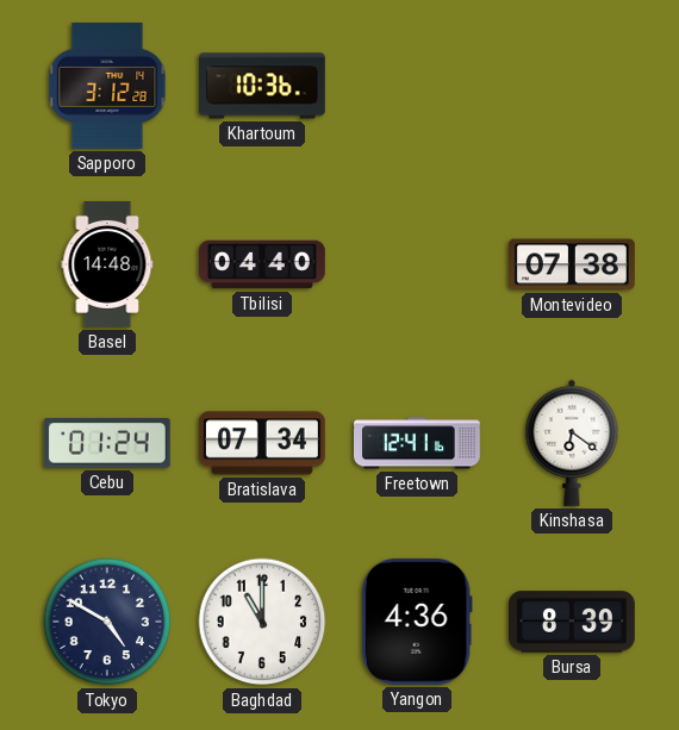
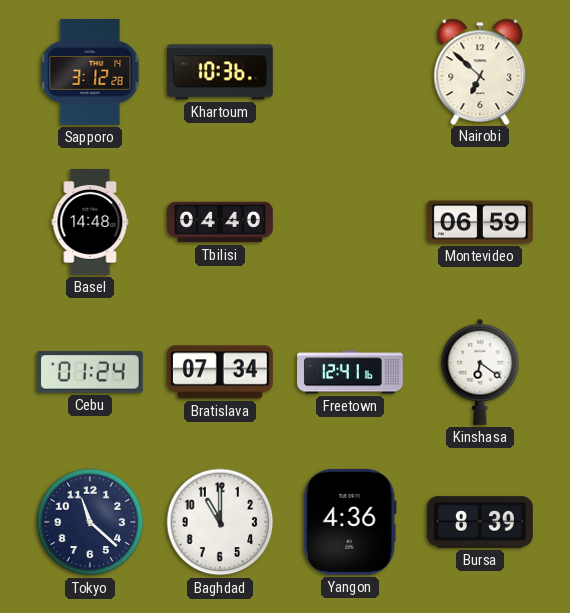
Nairobi: none -> 6:52 (480, 71)
Montevideo: 07:38 -> 06:59 (480, 222)
Tokyo: 4:50 -> 11:22 (90, 522)
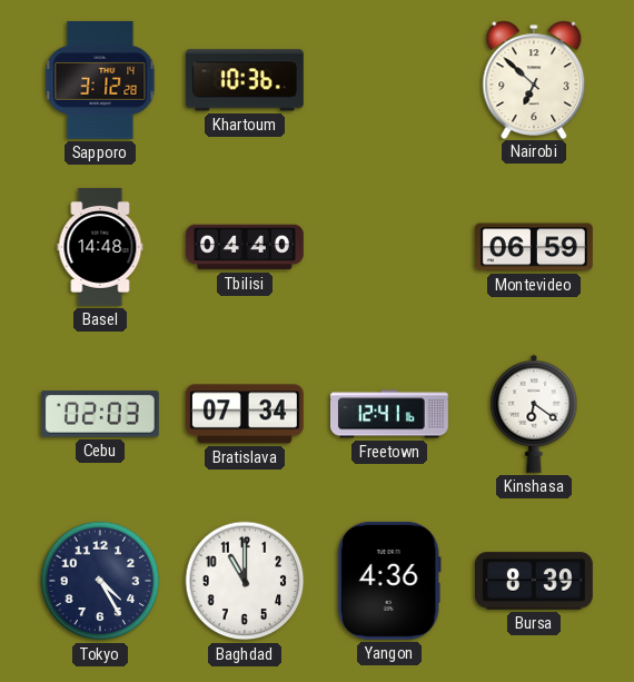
Cebu: 01:24 -> 02:03 (100, 414)
Tokyo: 11:22 -> 4:25 (100, 581)
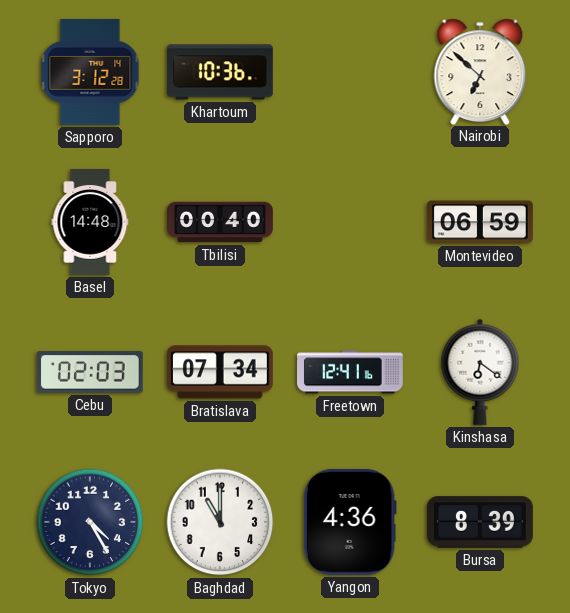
Tbilisi: 04:40 -> 00:40 (221, 222)
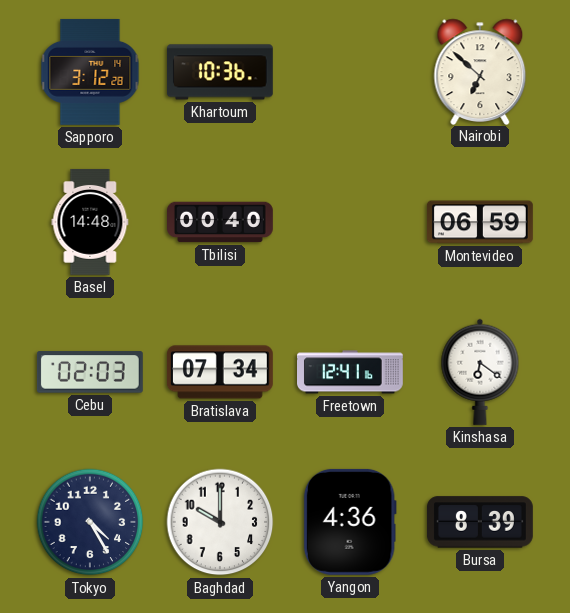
Baghdad: 11:00 -> 10:00 (220, 522)
